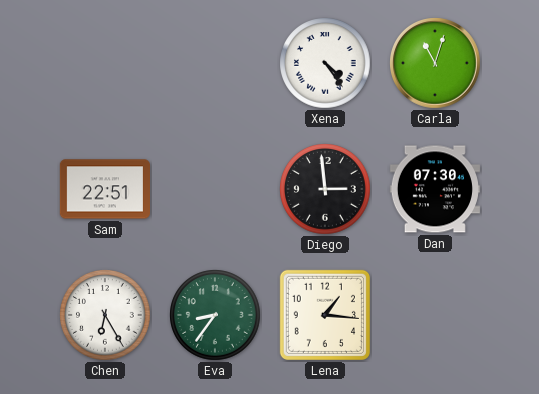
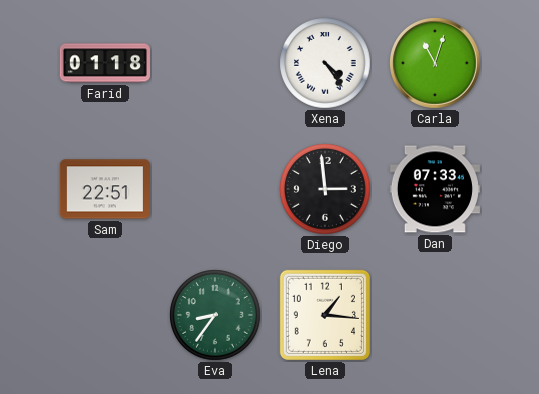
Farid: none -> 01:18 (105, 63)
Dan: 07:30 -> 07:33 (435, 189)
Chen: 6:25 -> none (105, 315)
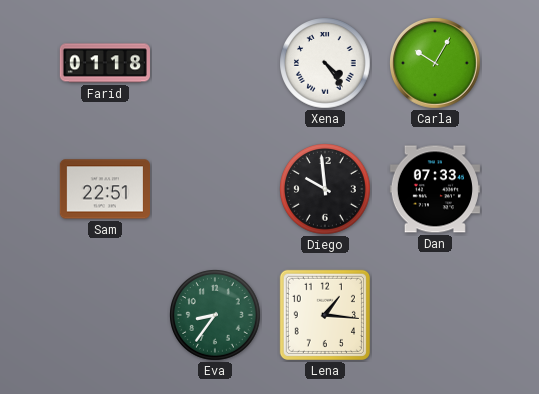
Carla: 11:03 -> 10:05 (436, 64)
Diego: 2:59 -> 9:59 (325, 189)
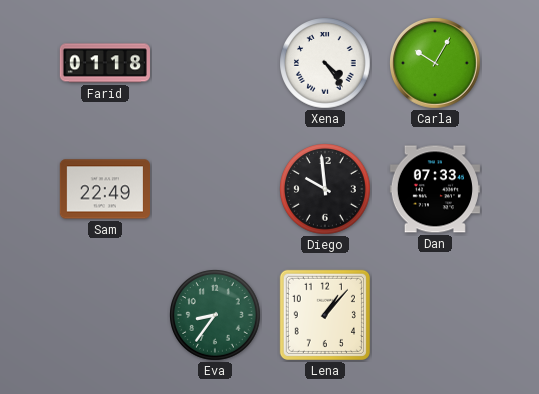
Sam: 22:51 -> 22:49 (105, 189)
Lena: 1:16 -> 1:07 (325, 315)
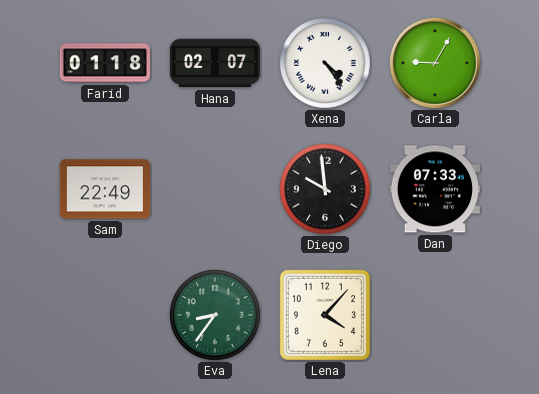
Hana: none -> 02:07 (214, 63)
Carla: 10:05 -> 9:05 (436, 64)
Lena: 1:07 -> 4:07 (325, 315)
